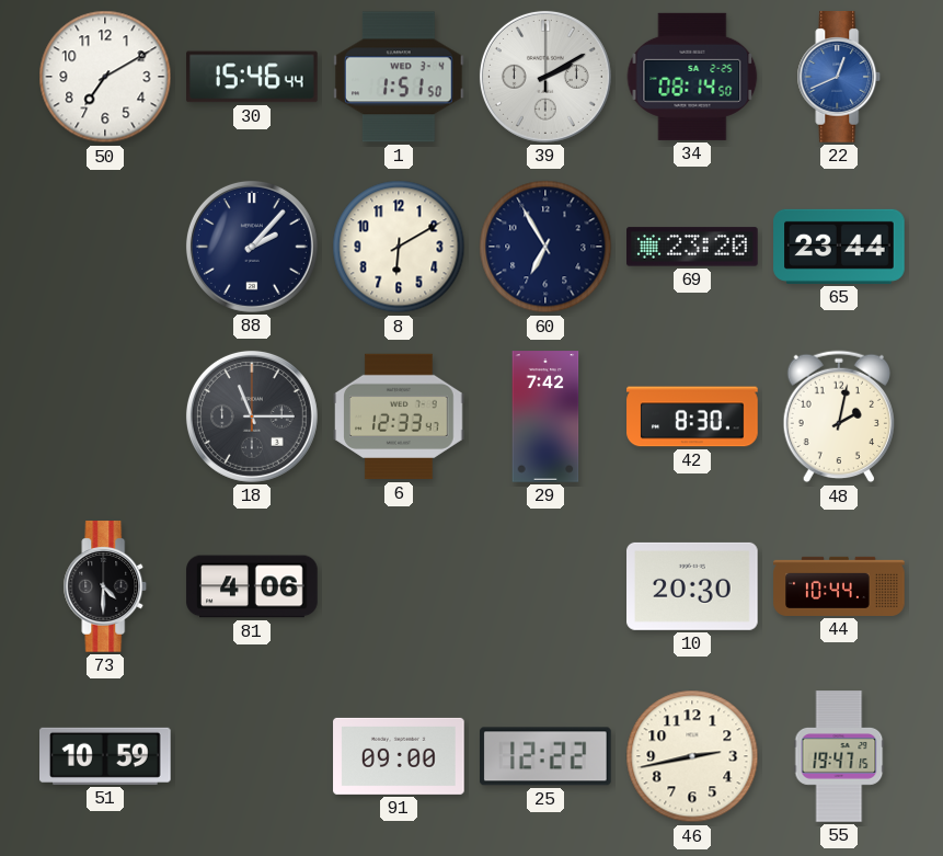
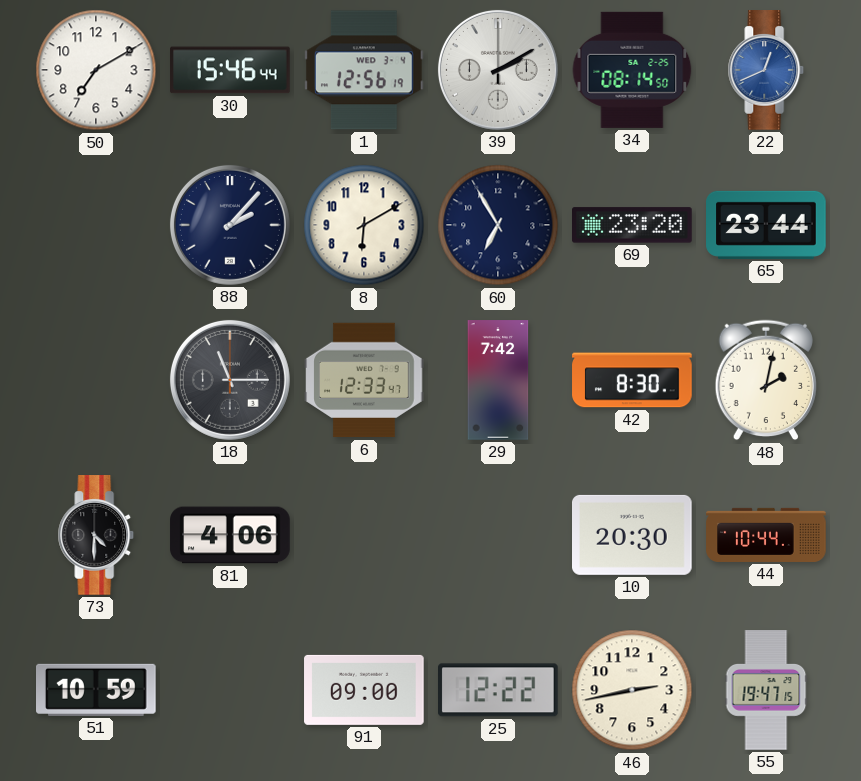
1: 1:51 -> 12:56 (364, 70)
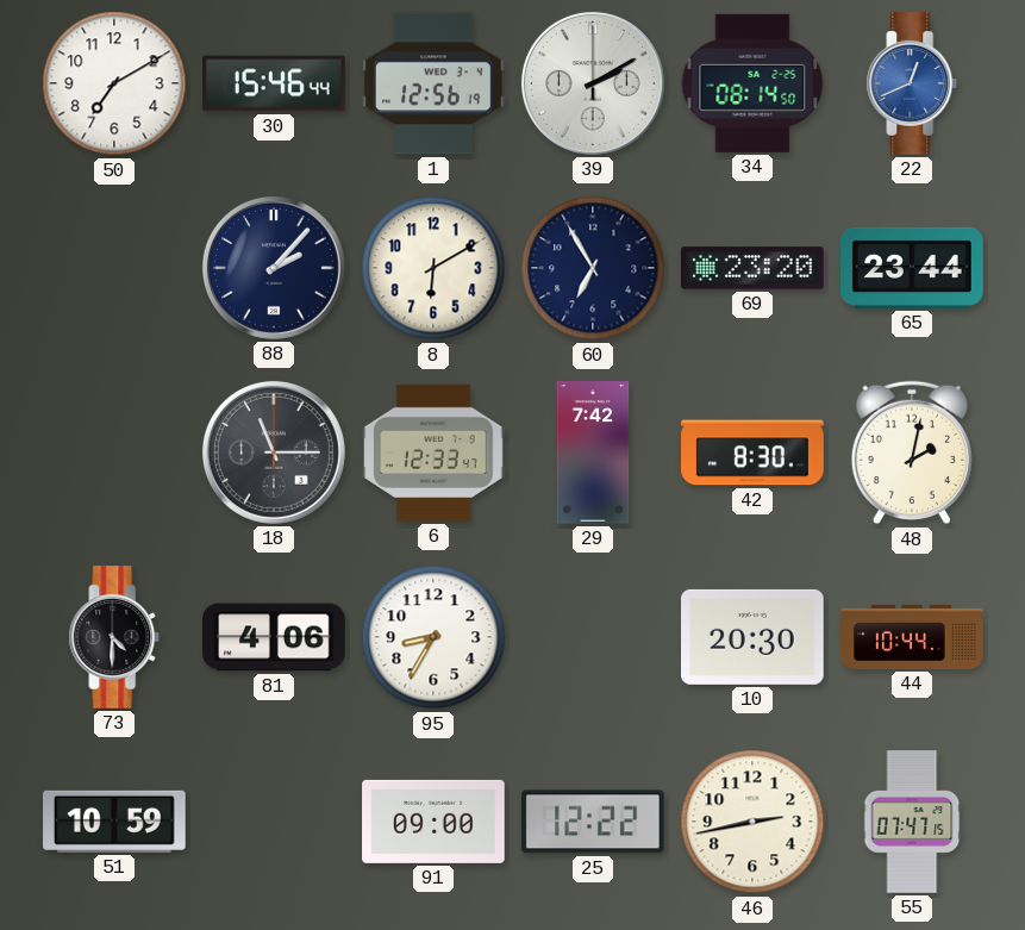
95: none -> 8:35 (433, 637)
55: 19:47 -> 07:47 (912, 822)
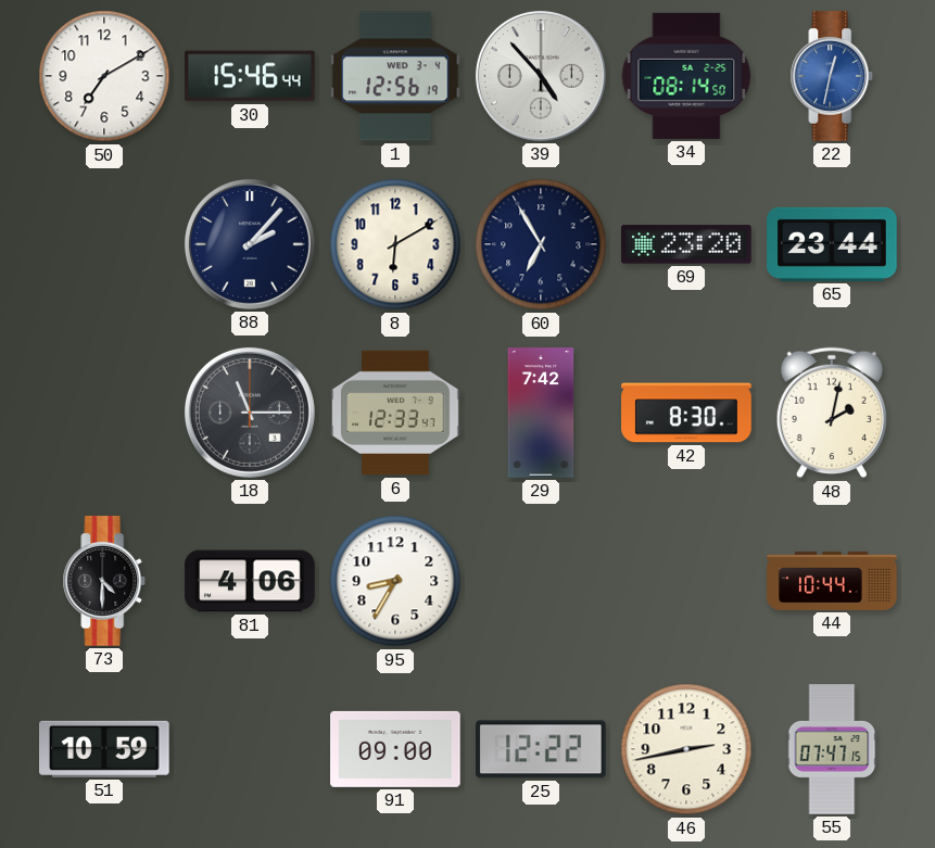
39: 2:10 -> 4:53 (541, 76)
22: 12:41 -> 12:32 (832, 76)
10: 20:30 -> none (754, 637)
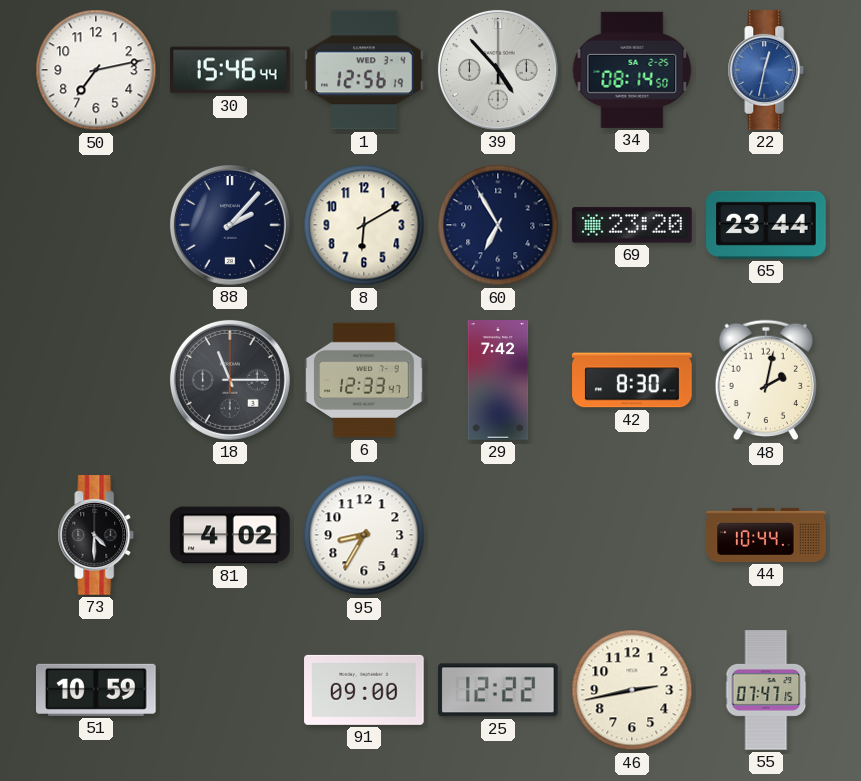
50: 7:10 -> 7:13 (96, 70)
81: 4:06 -> 4:02 (230, 535)
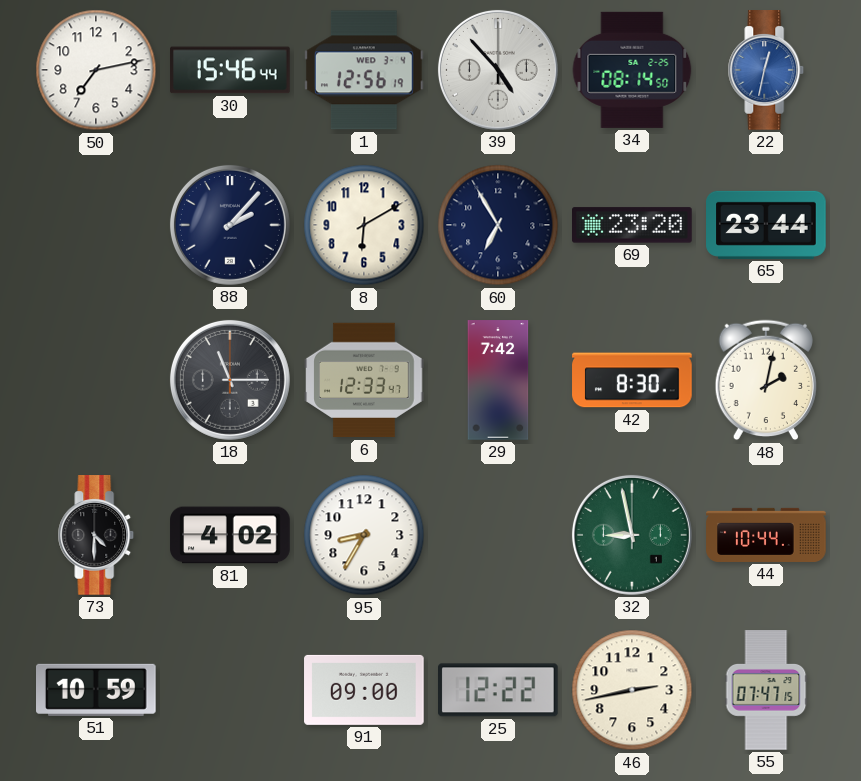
32: none -> 8:58 (632, 535)
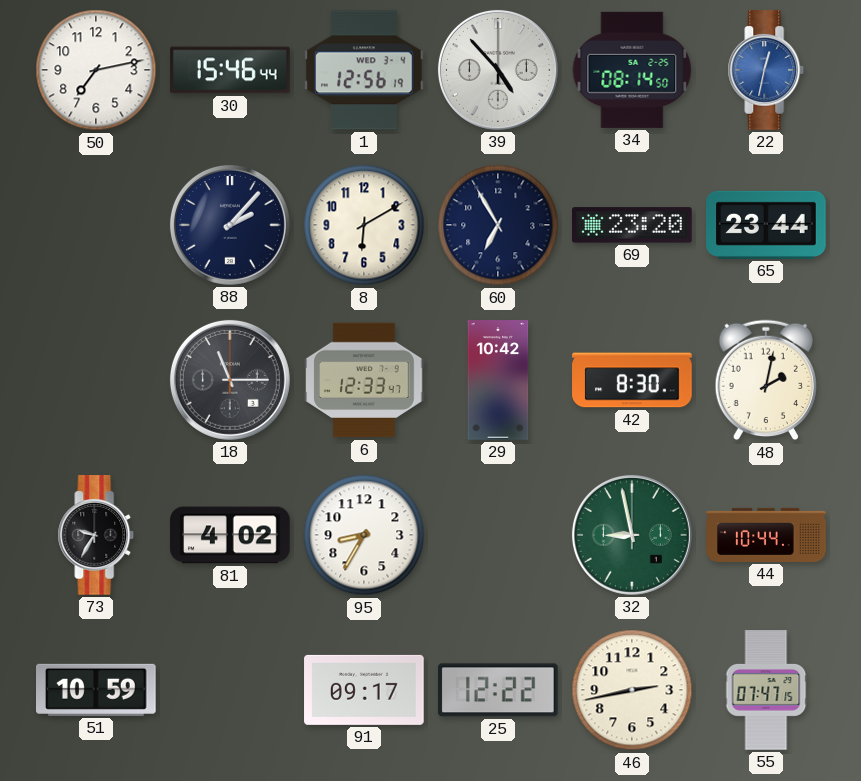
29: 7:42 -> 10:42 (498, 380)
73: 4:30 -> 9:35 (96, 535)
91: 09:00 -> 09:17 (364, 690)
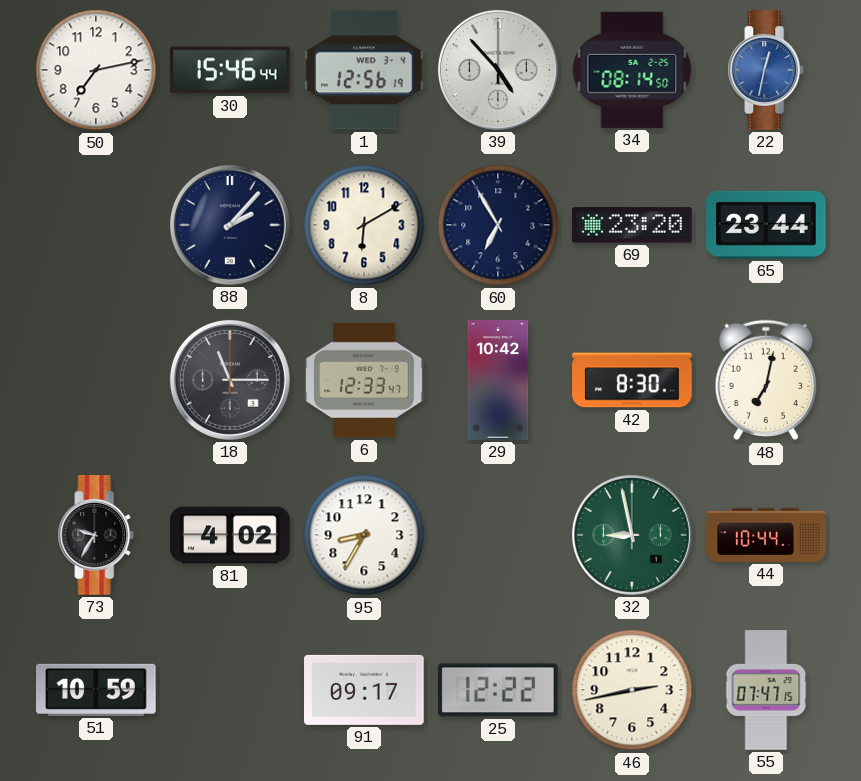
48: 2:02 -> 7:02 (765, 380)
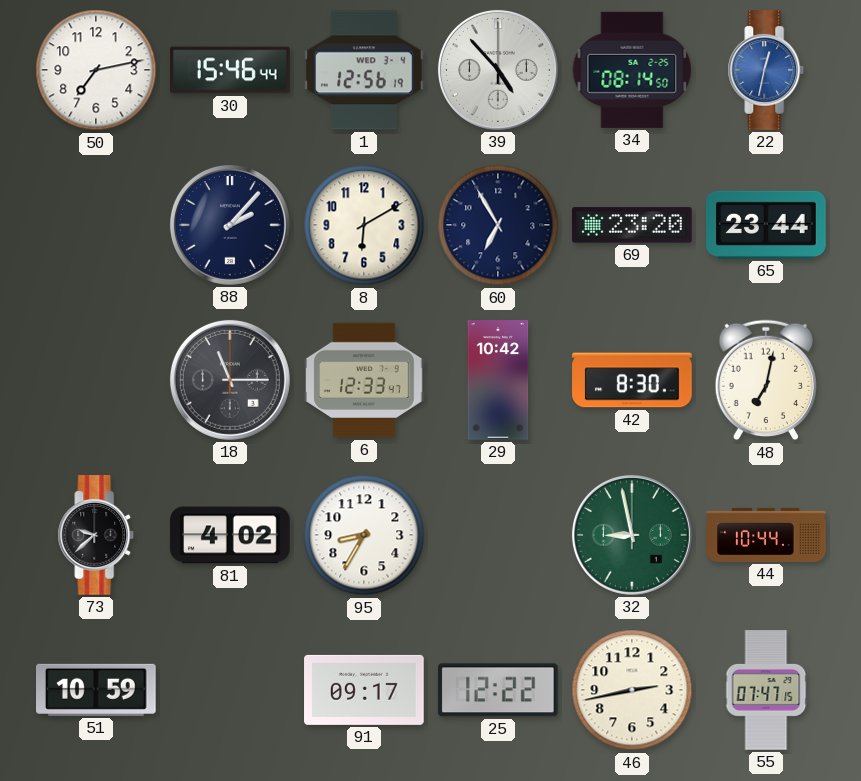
73: 9:35 -> 9:38 (96, 535)
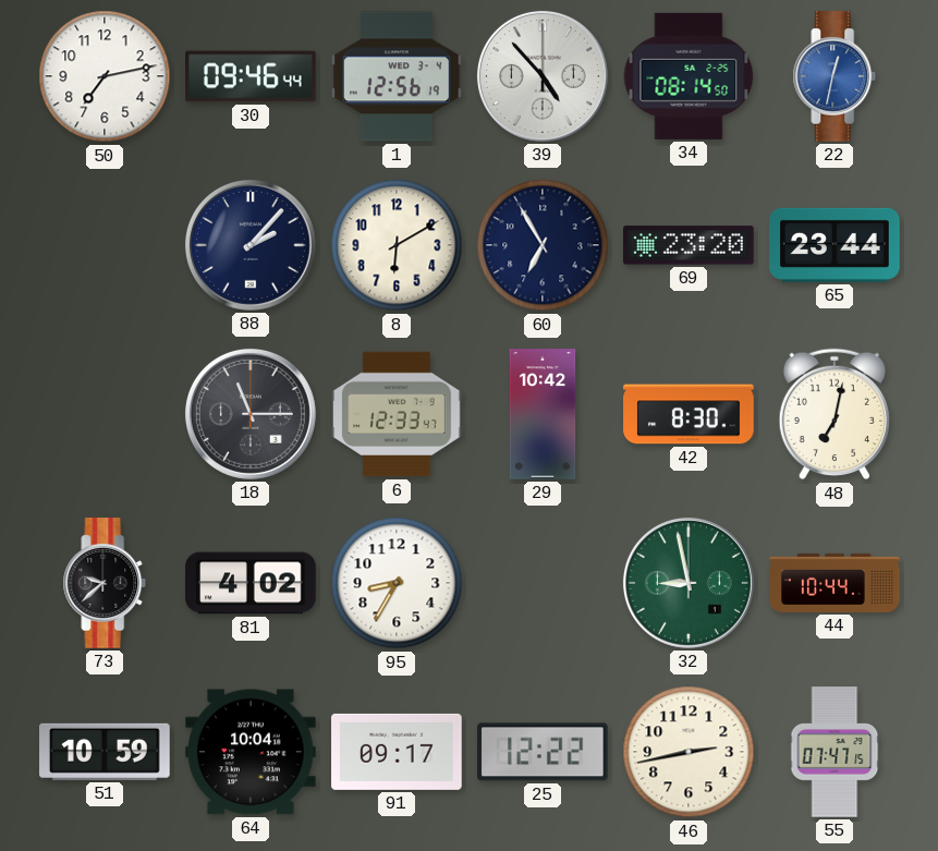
30: 15:46 -> 09:46 (251, 76)
64: none -> 10:04 (252, 752)
